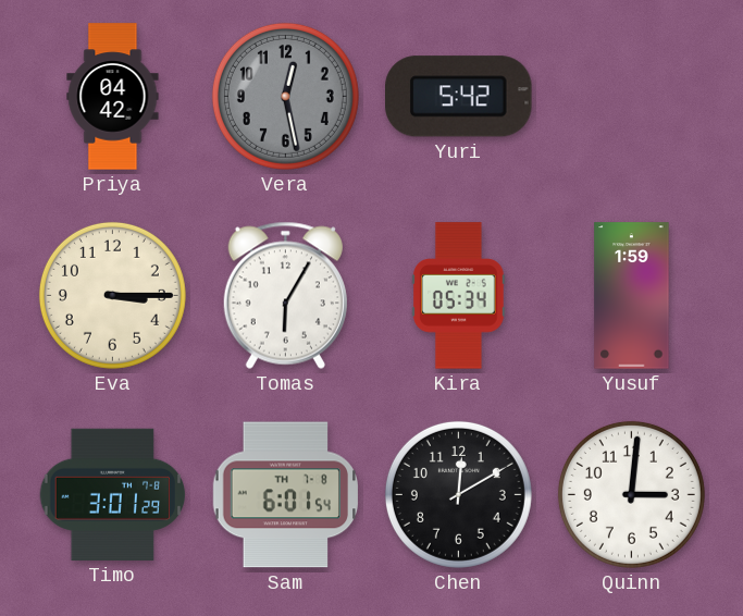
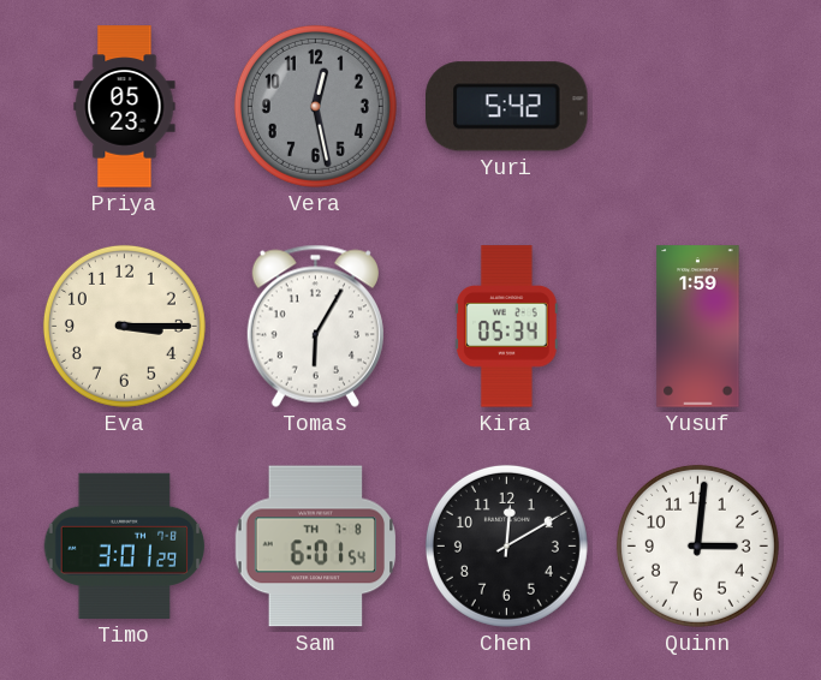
Priya: 04:42 -> 05:23 (125, 107)
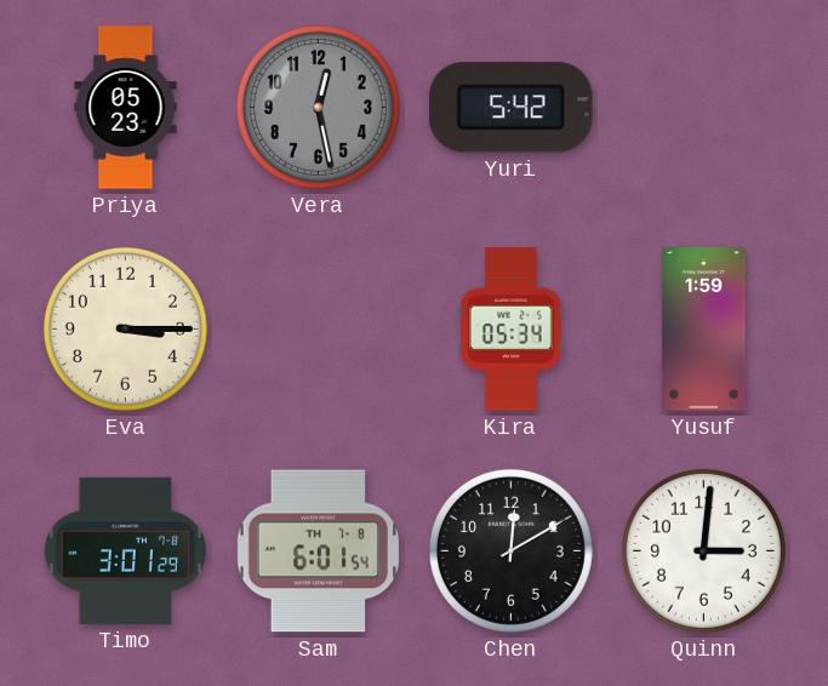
Tomas: 6:05 -> none (315, 326)
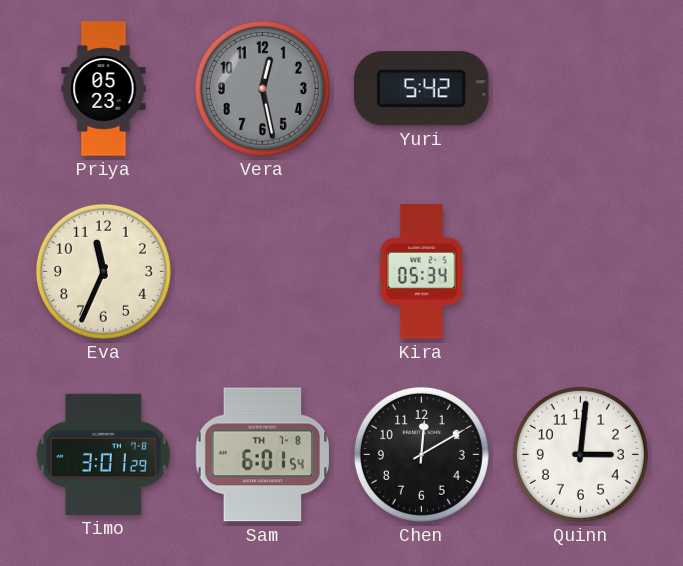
Eva: 3:15 -> 11:34 (103, 271)
Yusuf: 1:59 -> none (704, 330)
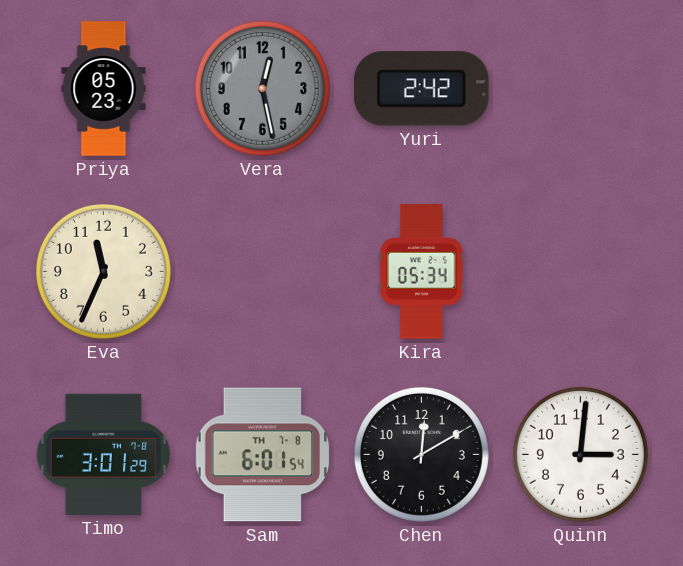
Yuri: 5:42 -> 2:42 (422, 89)
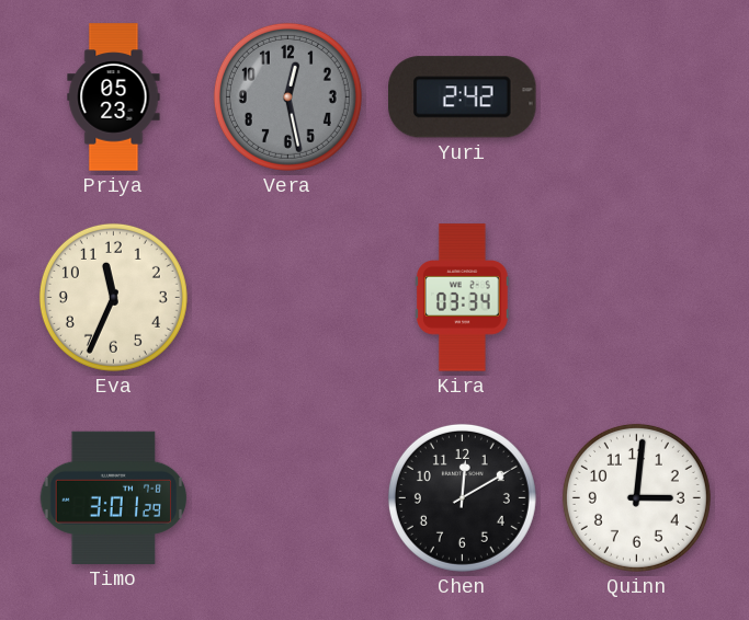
Kira: 05:34 -> 03:34 (463, 298)
Sam: 6:01 -> none (263, 455)
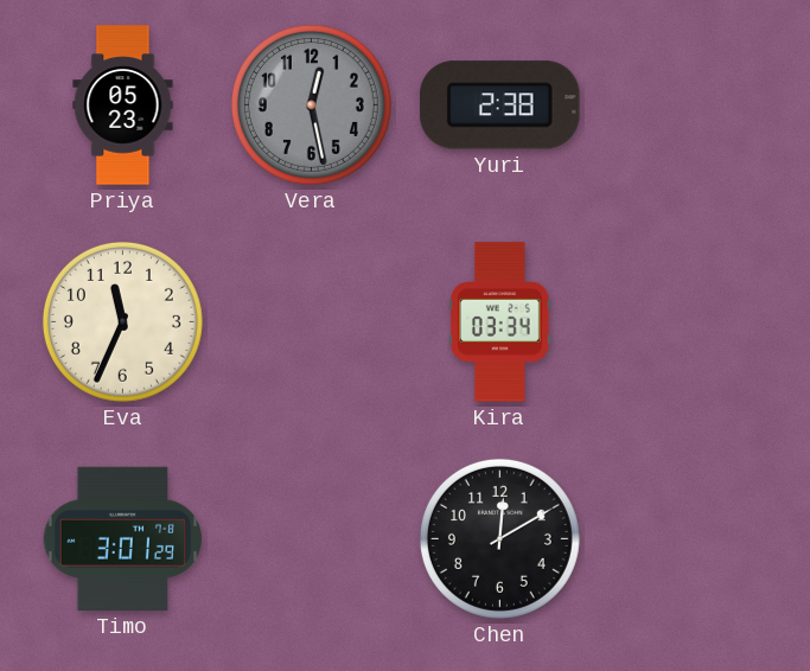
Yuri: 2:42 -> 2:38 (500, 106)
Quinn: 3:01 -> none (636, 497)
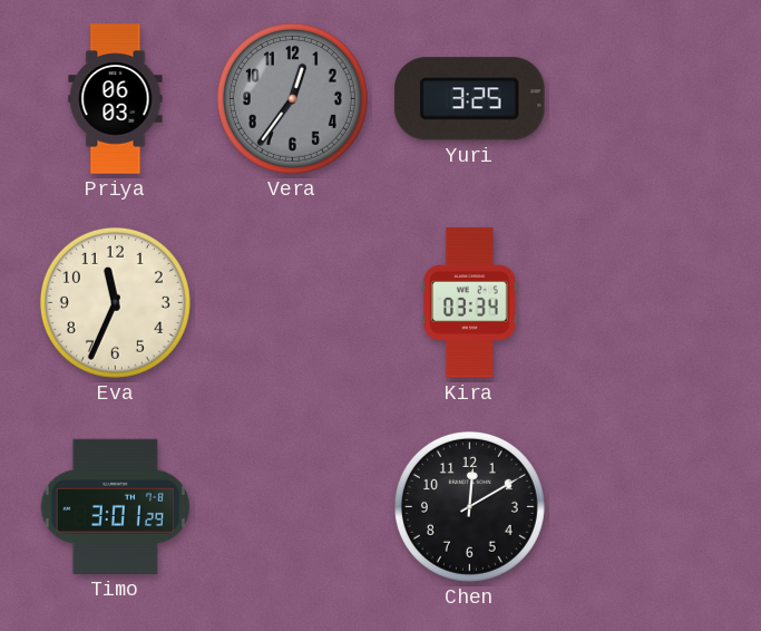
Priya: 05:23 -> 06:03 (116, 99)
Vera: 12:28 -> 12:36 (292, 98)
Yuri: 2:38 -> 3:25 (470, 99)
